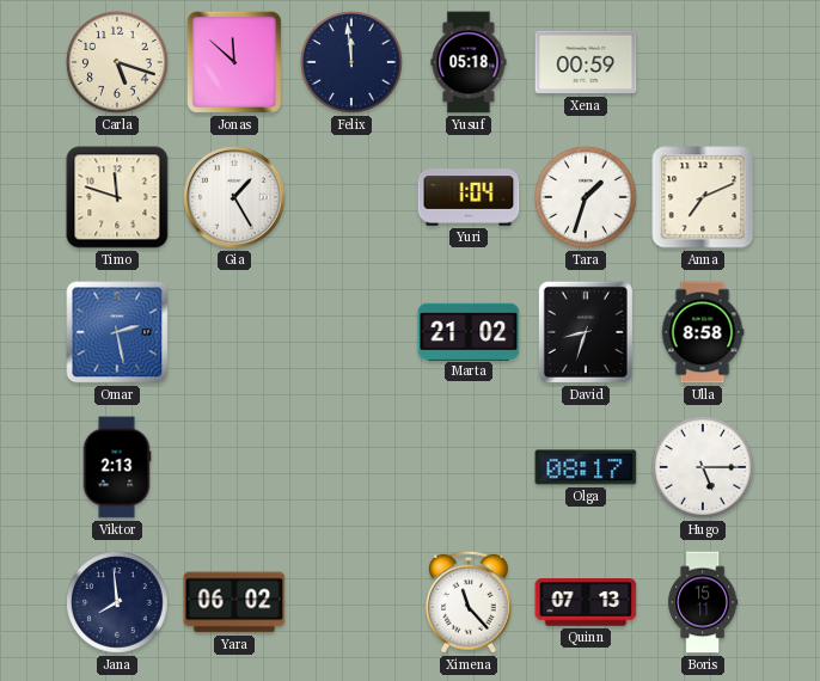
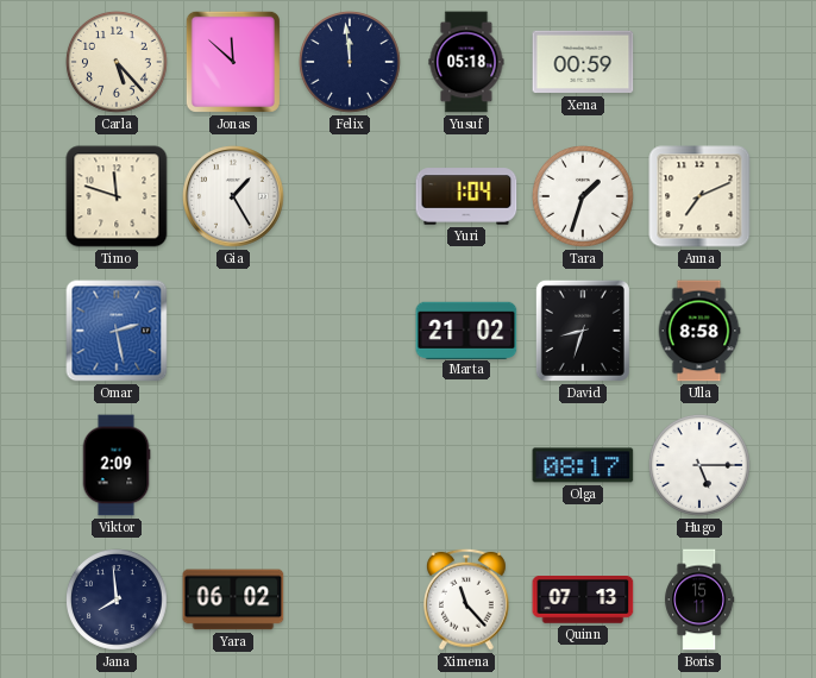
Carla: 5:18 -> 5:23 (118, 63)
Viktor: 2:13 -> 2:09 (117, 465)
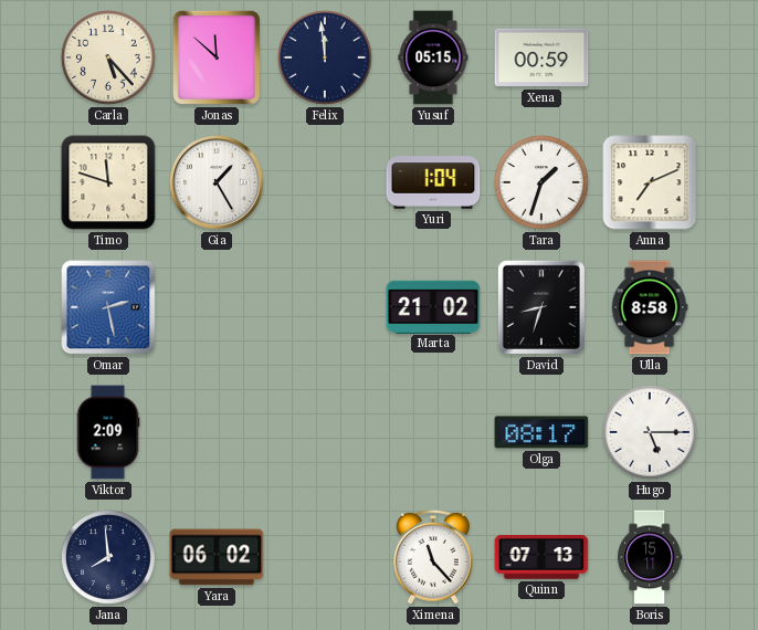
Yusuf: 05:18 -> 05:15 (433, 57)
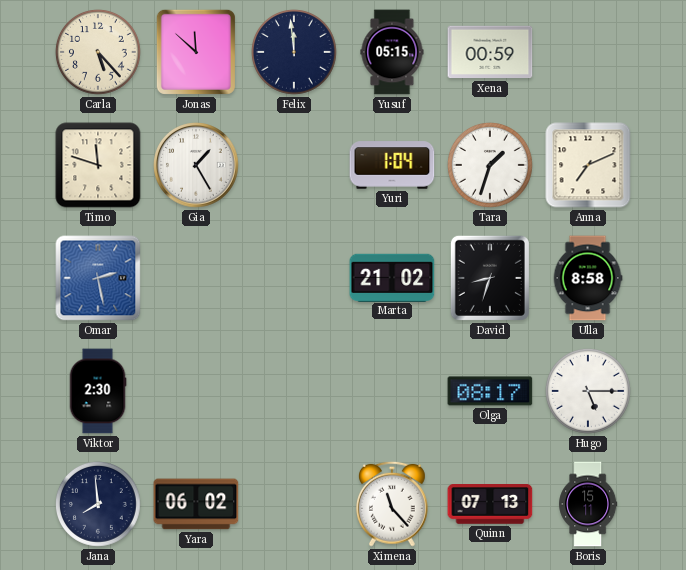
Viktor: 2:09 -> 2:30 (98, 391)
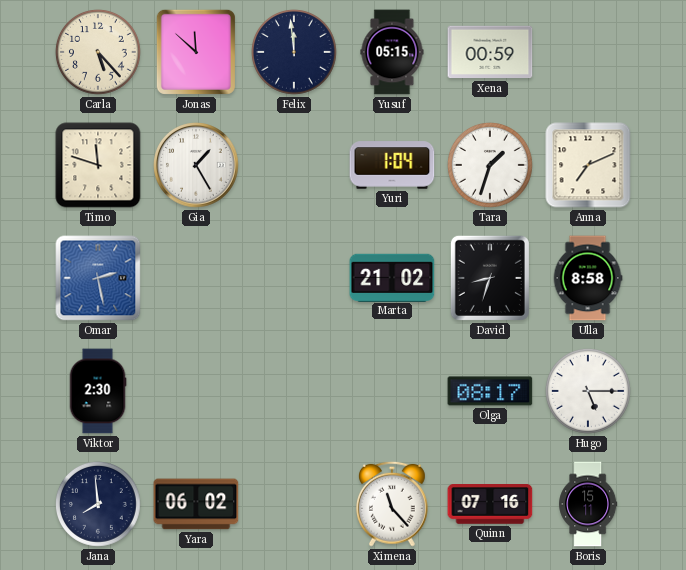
Quinn: 07:13 -> 07:16 (490, 505)
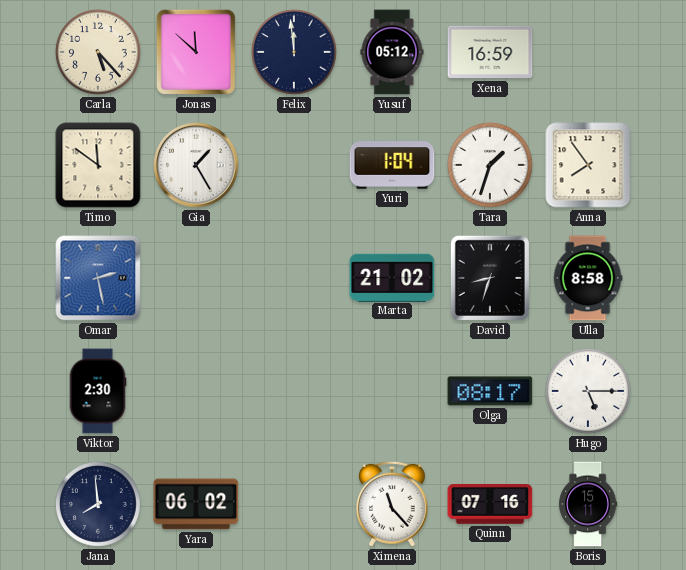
Yusuf: 05:15 -> 05:12 (392, 52)
Xena: 00:59 -> 16:59 (490, 52)
Timo: 11:48 -> 11:51 (98, 165)
Anna: 7:11 -> 7:54 (588, 165)
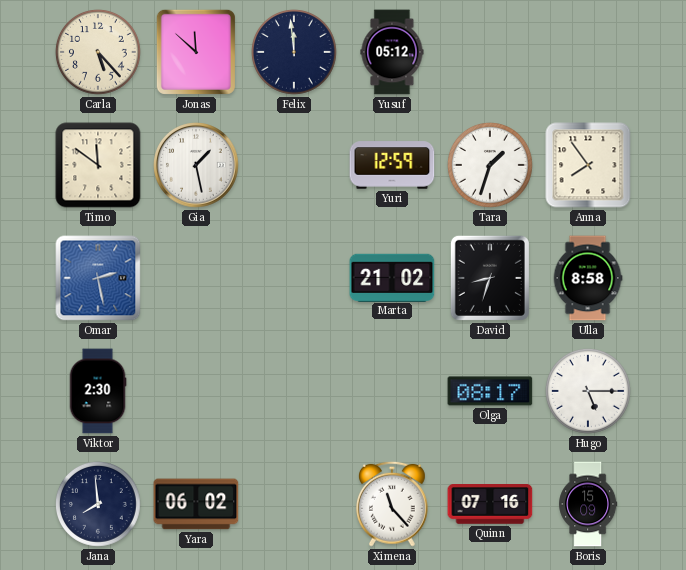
Xena: 16:59 -> none (490, 52)
Gia: 1:25 -> 1:28 (196, 165)
Yuri: 1:04 -> 12:59 (392, 165)
Boris: 15:11 -> 15:09 (588, 504)
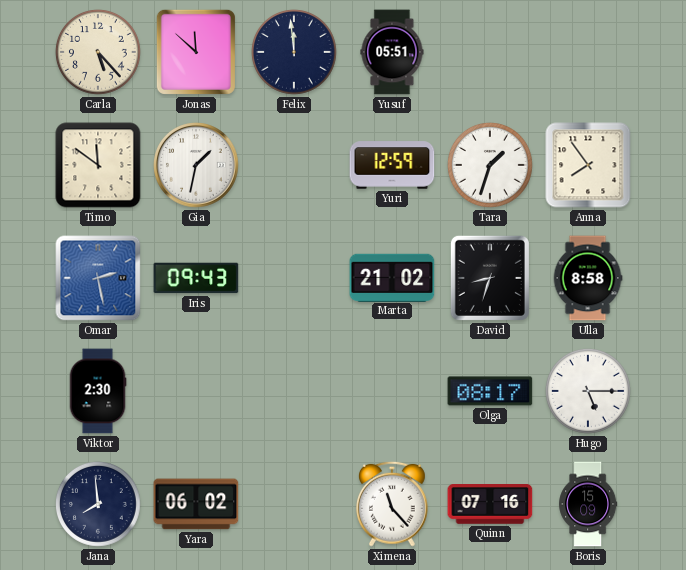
Yusuf: 05:12 -> 05:51 (392, 52)
Gia: 1:28 -> 1:32 (196, 165)
Iris: none -> 09:43 (196, 278)
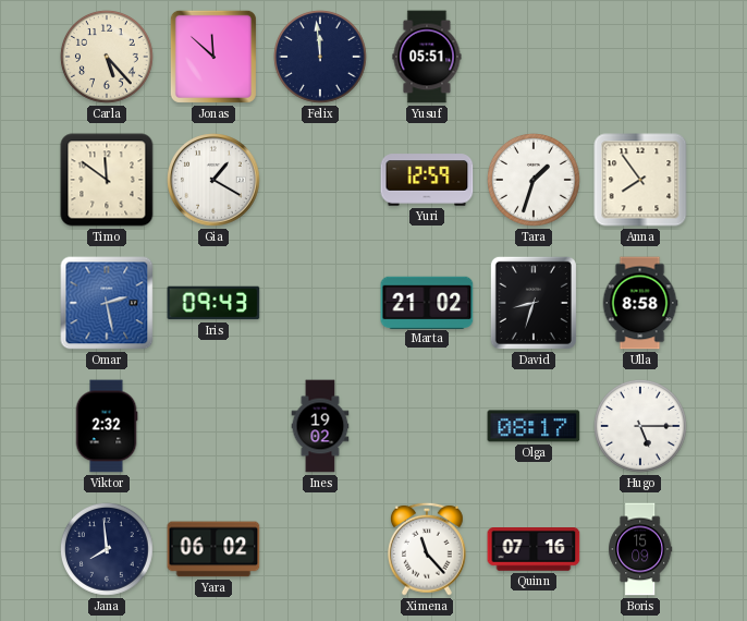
Gia: 1:32 -> 1:20 (213, 180)
Viktor: 2:30 -> 2:32 (107, 426)
Ines: none -> 19:02 (320, 426)
